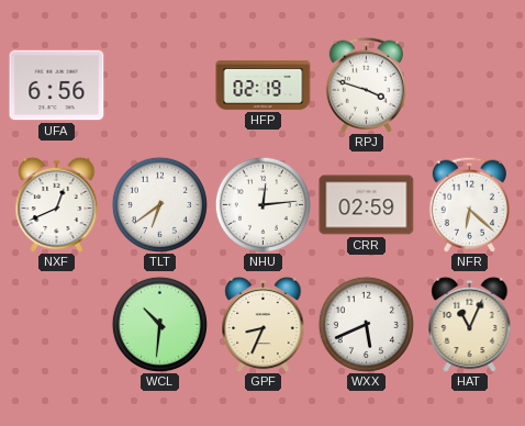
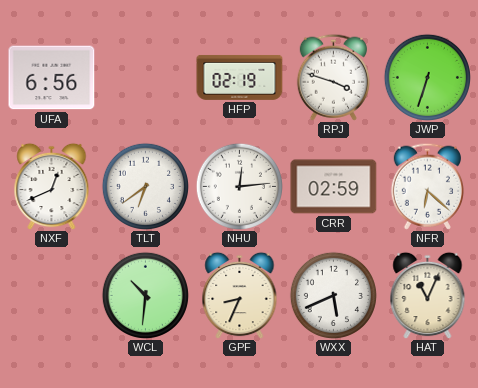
JWP: none -> 6:33 (427, 77)
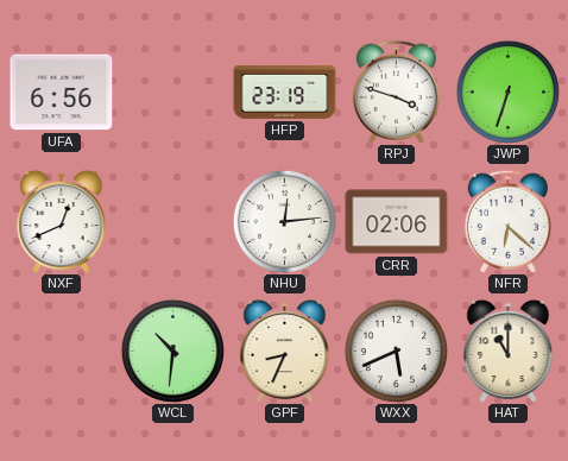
HFP: 02:19 -> 23:19 (285, 91)
TLT: 6:39 -> none (145, 186)
CRR: 02:59 -> 02:06 (397, 222)
HAT: 11:04 -> 11:00 (509, 351)
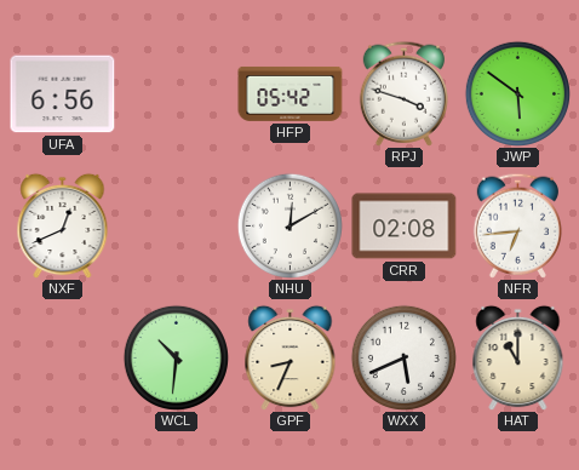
HFP: 23:19 -> 05:42 (291, 93)
JWP: 6:33 -> 5:51 (517, 93)
NHU: 12:14 -> 12:10 (289, 225)
CRR: 02:06 -> 02:08 (405, 227)
NFR: 6:22 -> 6:44 (517, 225)
